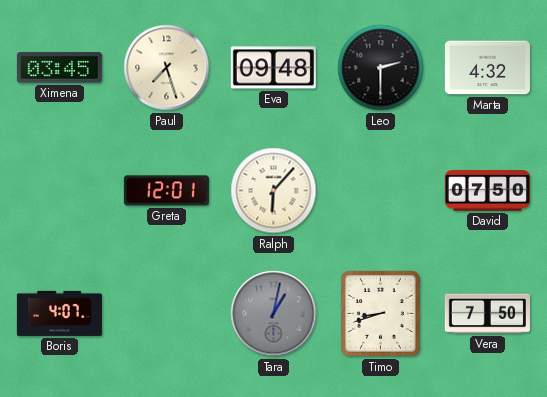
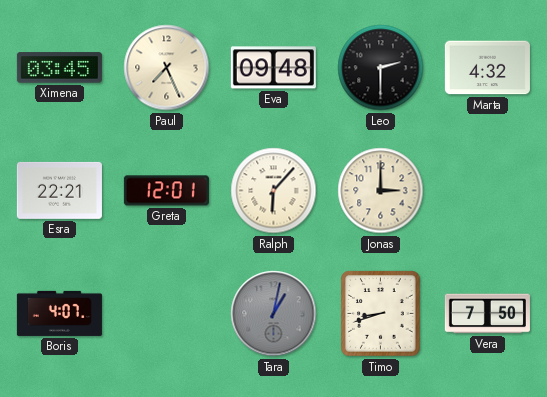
Paul: 7:27 -> 7:26 (167, 68)
Esra: none -> 22:21 (59, 190)
Jonas: none -> 3:00 (381, 191)
David: 07:50 -> none (487, 191)
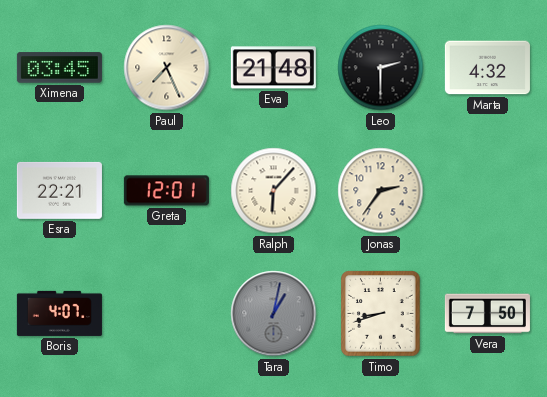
Eva: 09:48 -> 21:48 (273, 68)
Jonas: 3:00 -> 2:36 (381, 191)
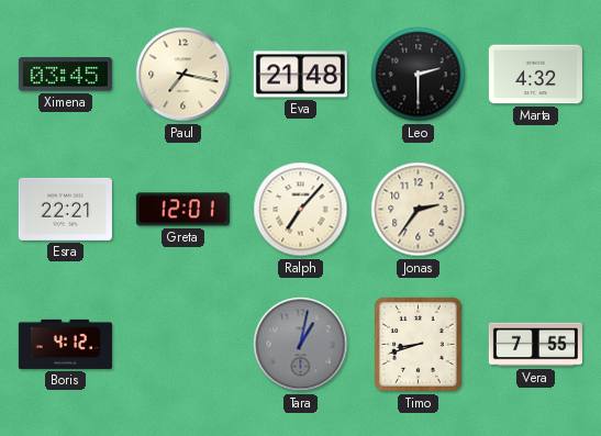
Paul: 7:26 -> 7:17 (183, 75)
Ralph: 6:07 -> 7:07 (301, 210)
Boris: 4:07 -> 4:12 (65, 344)
Vera: 7:50 -> 7:55 (535, 345)
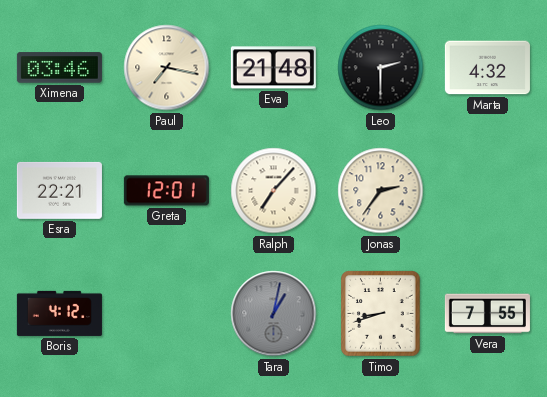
Ximena: 03:45 -> 03:46 (59, 68)
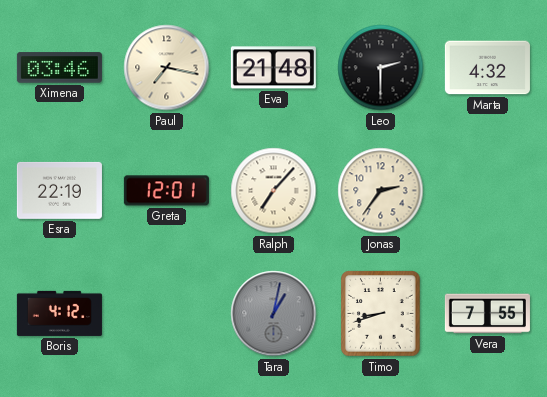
Esra: 22:21 -> 22:19 (59, 190)
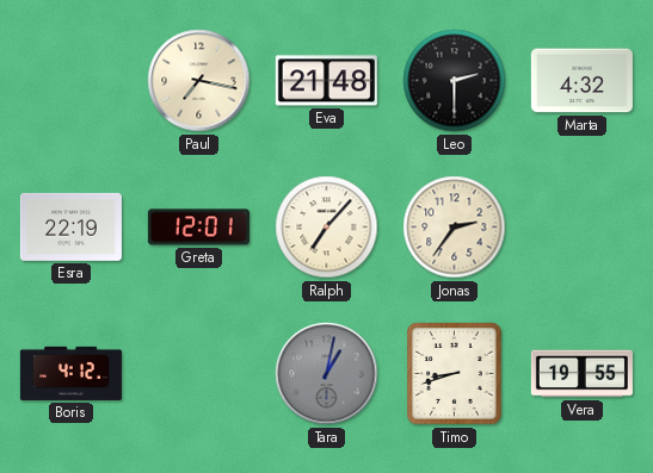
Ximena: 03:46 -> none (59, 68)
Vera: 7:55 -> 19:55 (581, 374)
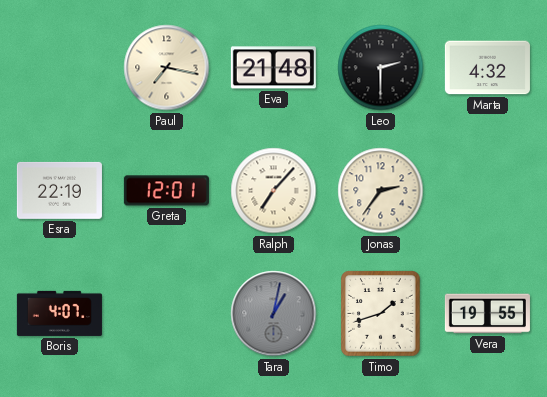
Boris: 4:12 -> 4:07 (59, 313)
Timo: 8:42 -> 1:42 (381, 314)
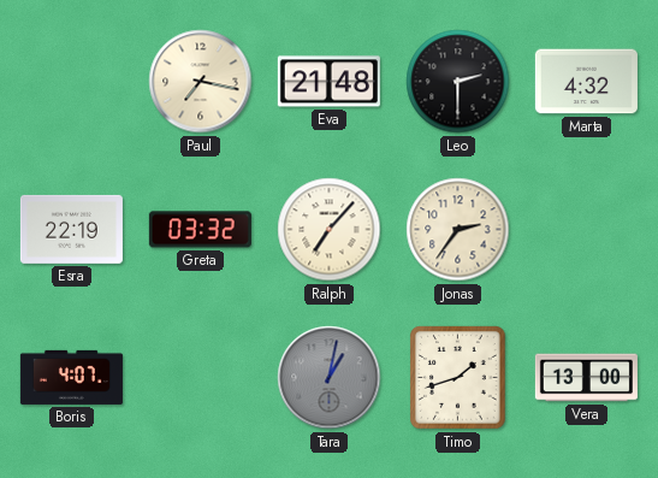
Greta: 12:01 -> 03:32 (200, 230)
Vera: 19:55 -> 13:00 (586, 378)
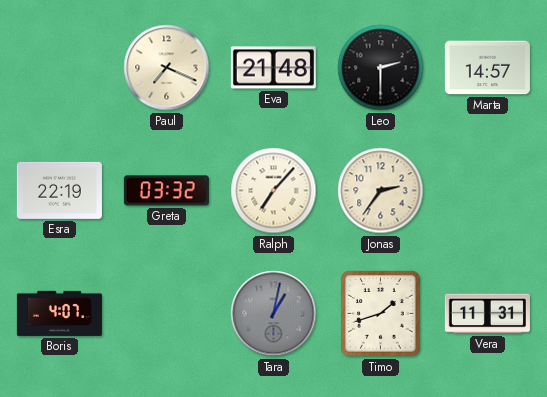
Paul: 7:17 -> 7:19 (167, 68)
Marta: 4:32 -> 14:57 (487, 68)
Vera: 13:00 -> 11:31 (487, 314)
